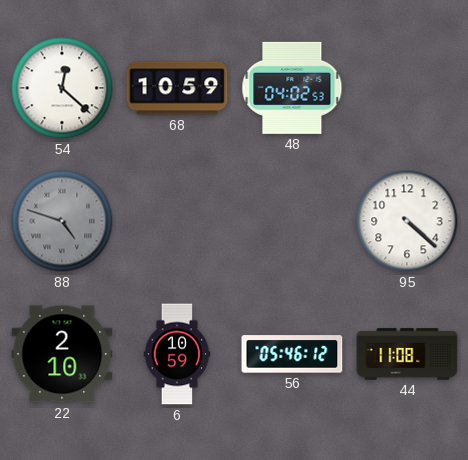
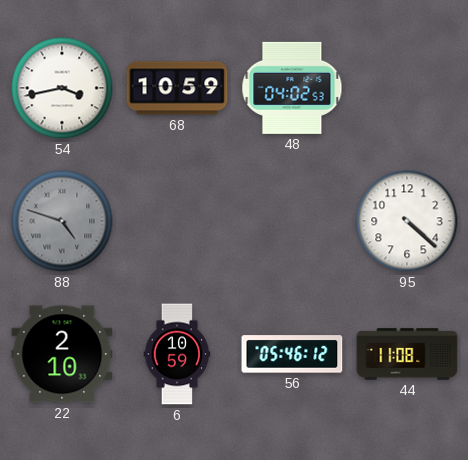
54: 12:22 -> 3:43 (62, 88)
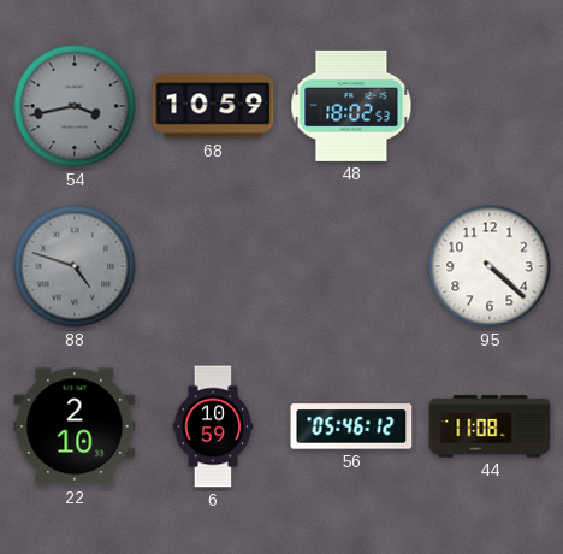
54 dial: white -> grey (75, 106)
48: 04:02 -> 18:02 (351, 106)
